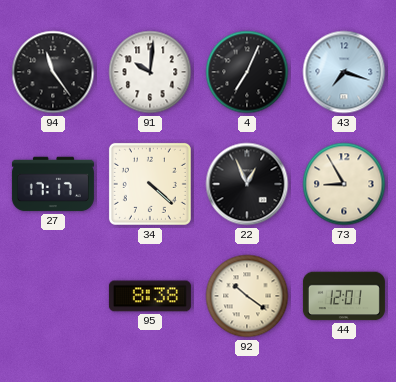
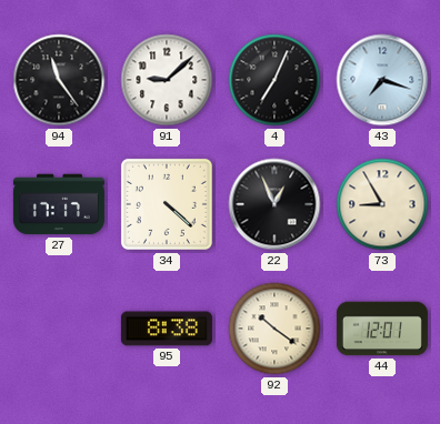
91: 10:01 -> 9:08 (167, 80)
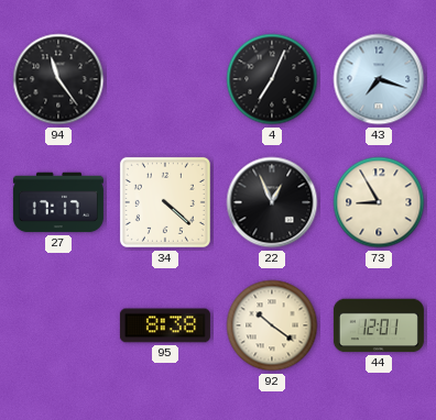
91: 9:08 -> none (167, 80)
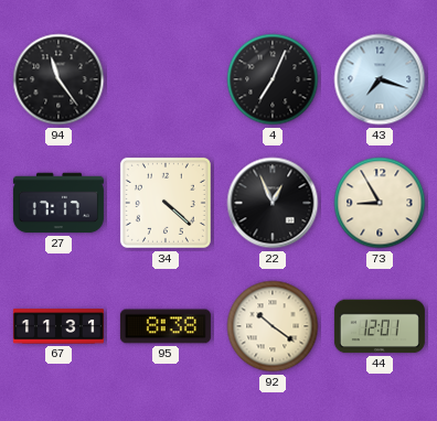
67: none -> 11:31 (58, 326)
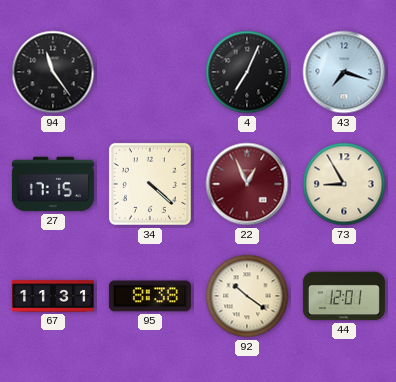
27: 17:17 -> 17:15 (53, 184)
22 dial: black -> burgundy (247, 184)
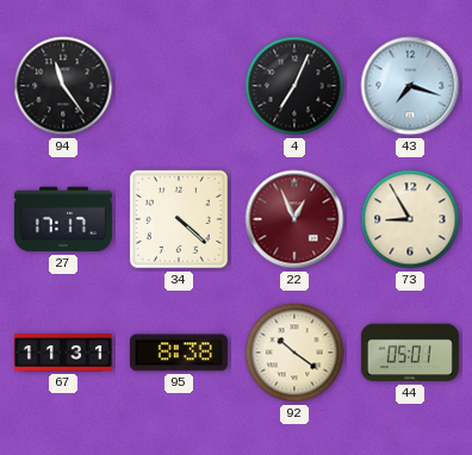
27: 17:15 -> 17:17 (63, 219)
44: 12:01 -> 05:01 (410, 353)
